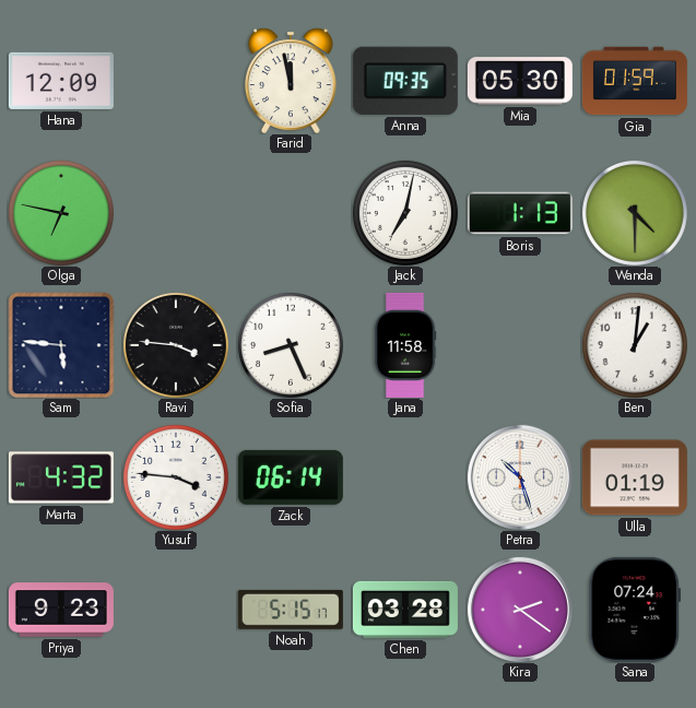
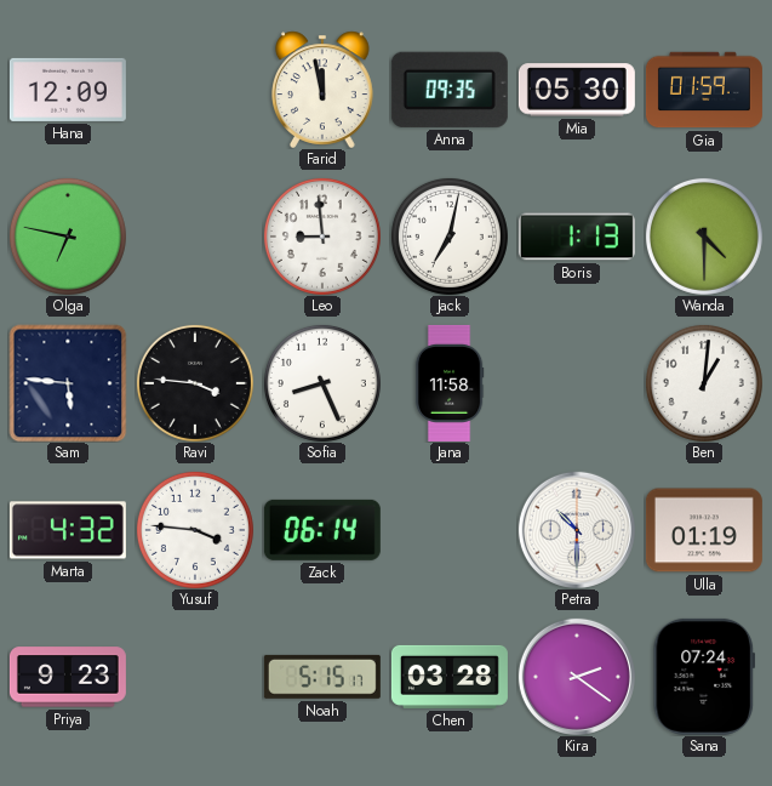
Leo: none -> 8:59 (322, 237)
Petra: 10:27 -> 10:30 (577, 530)
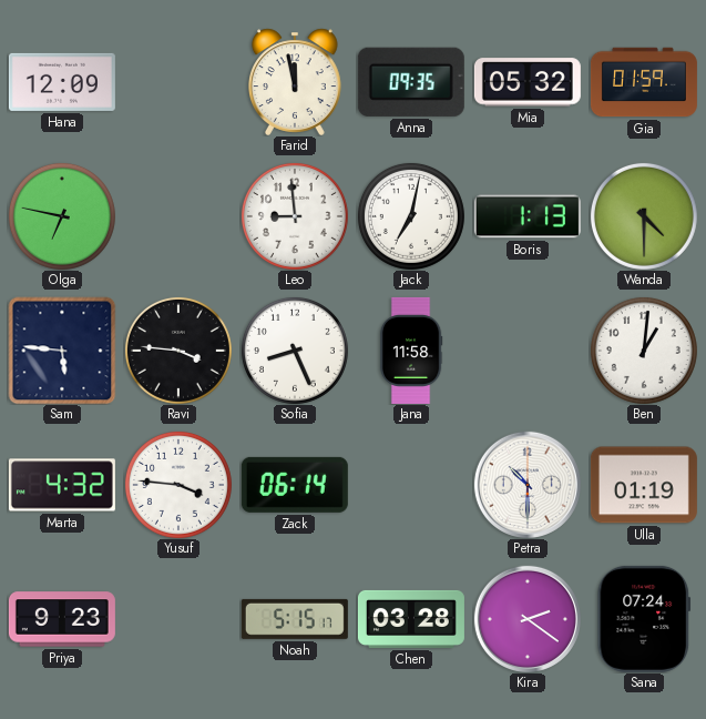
Mia: 05:30 -> 05:32 (528, 82)
